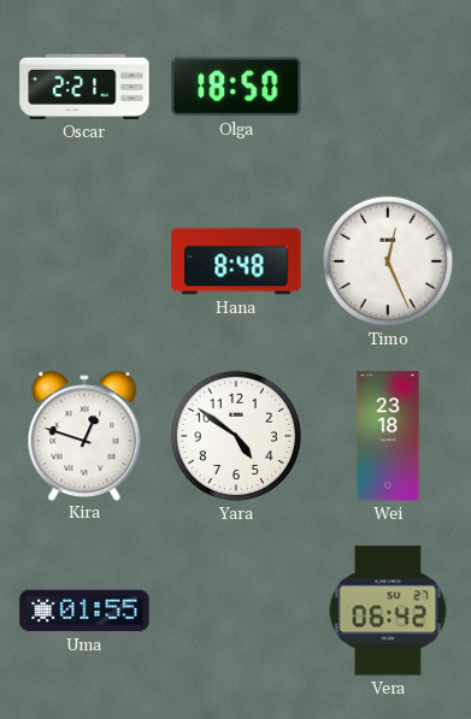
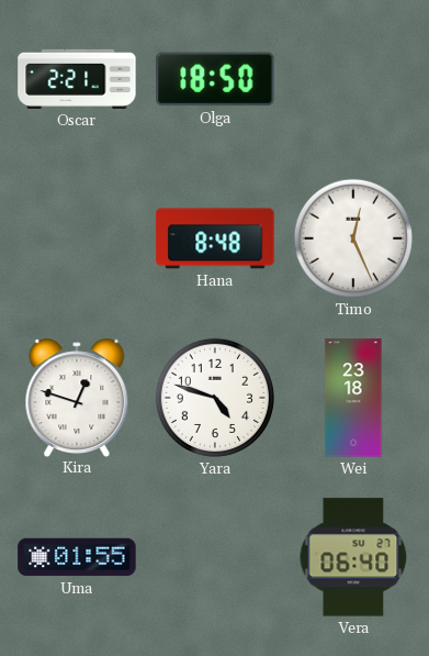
Yara: 4:51 -> 4:48 (215, 398)
Vera: 06:42 -> 06:40 (353, 557)
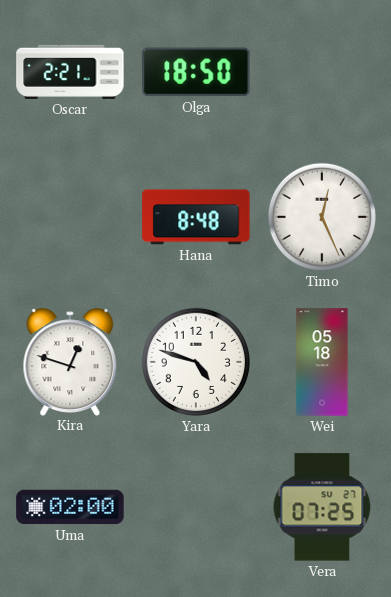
Wei: 23:18 -> 05:18 (322, 362)
Uma: 01:55 -> 02:00 (70, 507)
Vera: 06:40 -> 07:25 (322, 507)
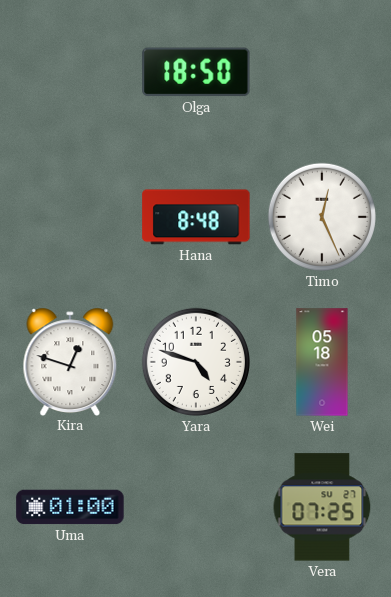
Oscar: 2:21 -> none (70, 72)
Uma: 02:00 -> 01:00 (70, 507)
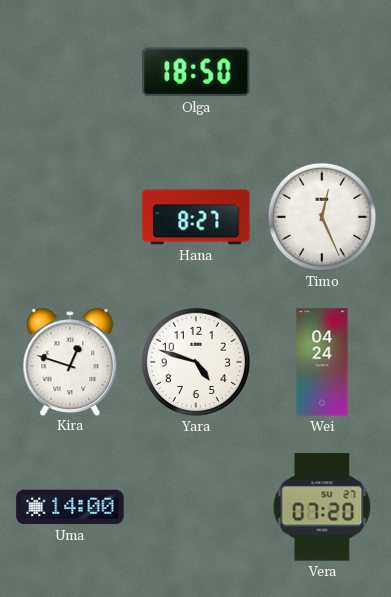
Hana: 8:48 -> 8:27 (196, 217)
Wei: 05:18 -> 04:24 (322, 362)
Uma: 01:00 -> 14:00 (70, 507)
Vera: 07:25 -> 07:20 (322, 507)
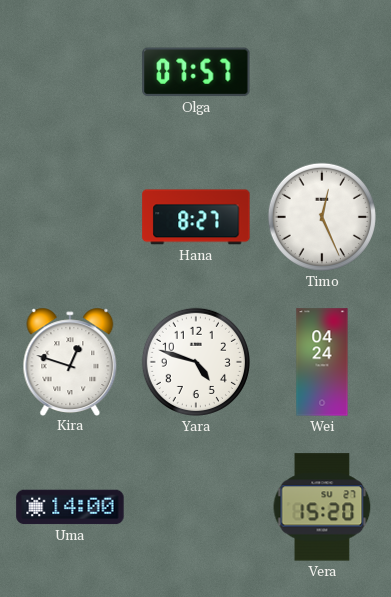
Olga: 18:50 -> 07:57 (196, 72)
Vera: 07:20 -> 15:20 (322, 507)
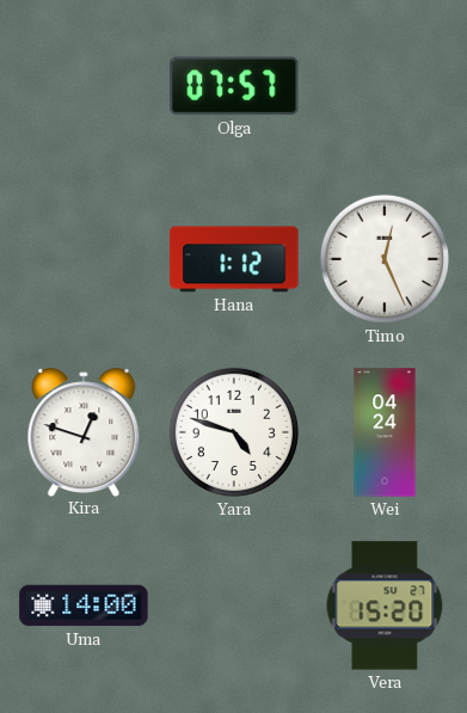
Hana: 8:27 -> 1:12 (234, 259)
